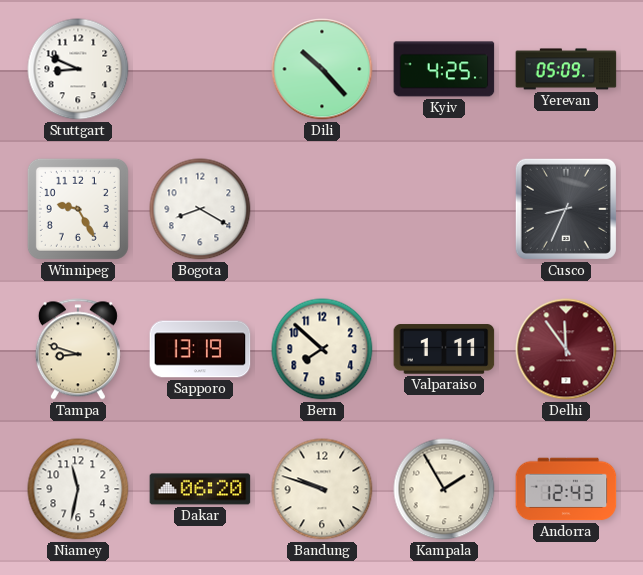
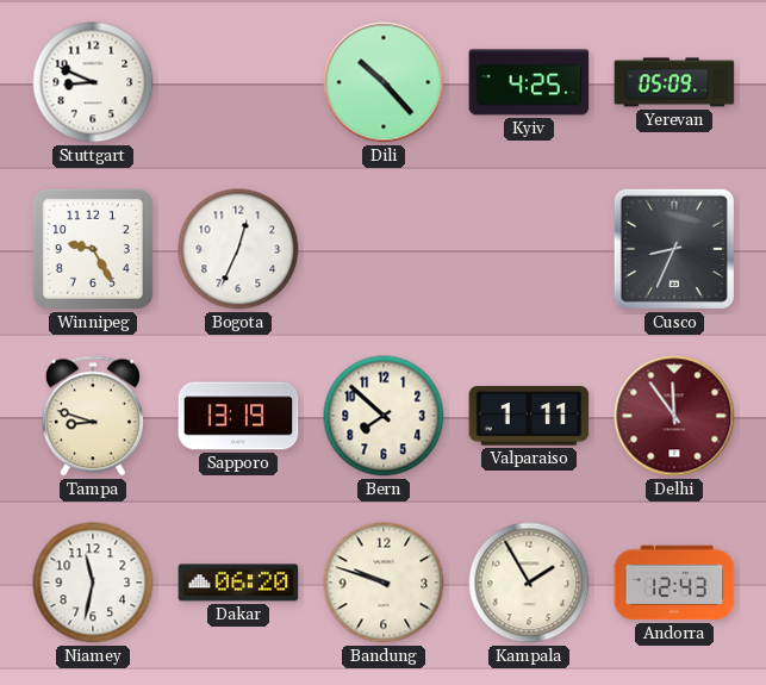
Bogota: 8:20 -> 12:34 (238, 249)
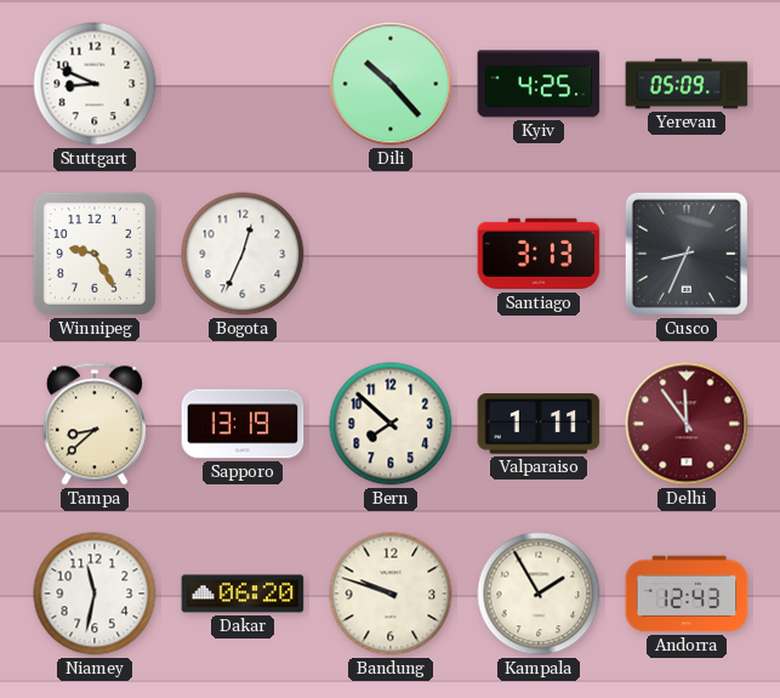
Santiago: none -> 3:13 (539, 254)
Tampa: 8:48 -> 8:38 (95, 424)
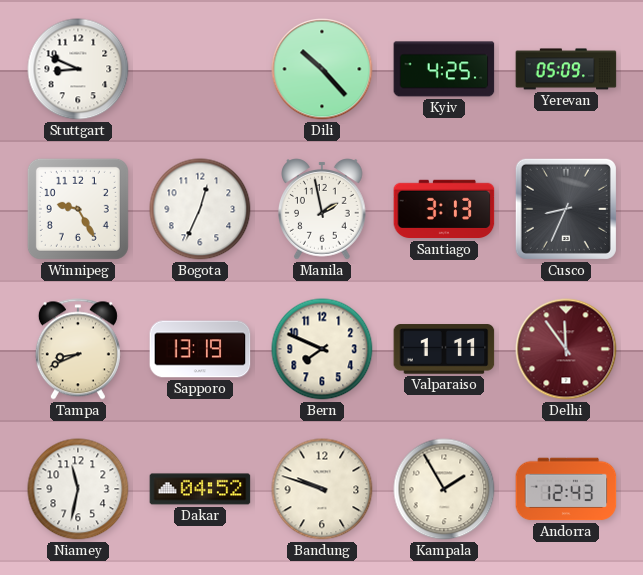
Manila: none -> 1:58 (323, 209)
Tampa: 8:38 -> 8:41 (78, 349)
Bern: 7:52 -> 7:49 (322, 349)
Dakar: 06:20 -> 04:52 (200, 489)
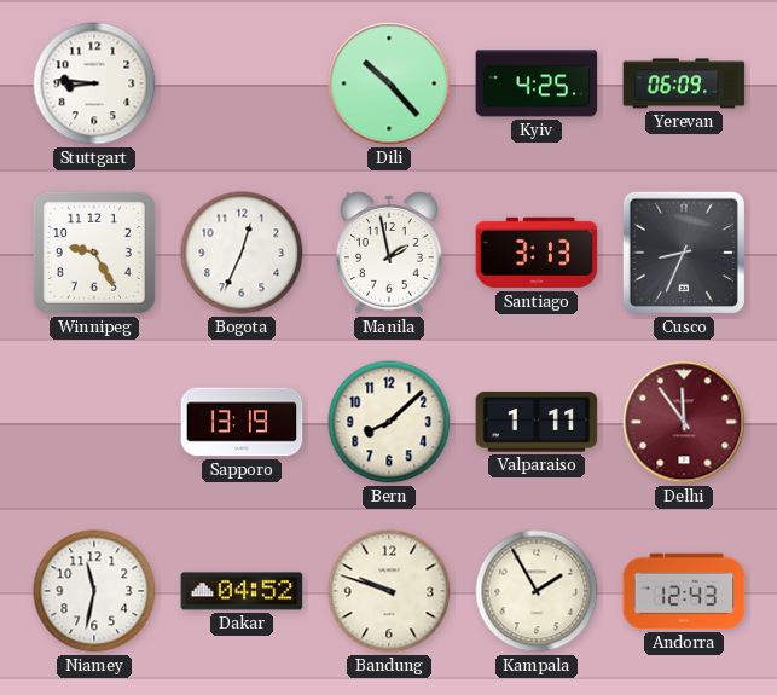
Stuttgart: 8:49 -> 8:46 (94, 83)
Yerevan: 05:09 -> 06:09 (684, 83)
Tampa: 8:41 -> none (78, 349)
Bern: 7:49 -> 8:08 (389, 422)
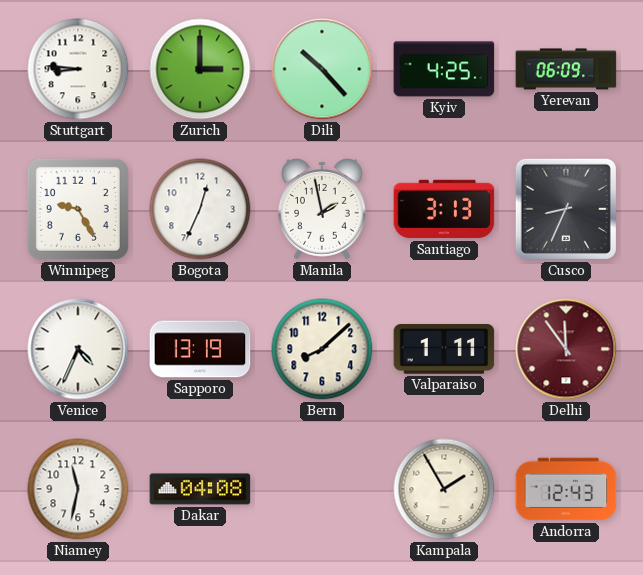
Zurich: none -> 3:00 (200, 69)
Venice: none -> 4:34 (78, 349)
Dakar: 04:52 -> 04:08 (200, 489)
Bandung: 9:48 -> none (389, 591)
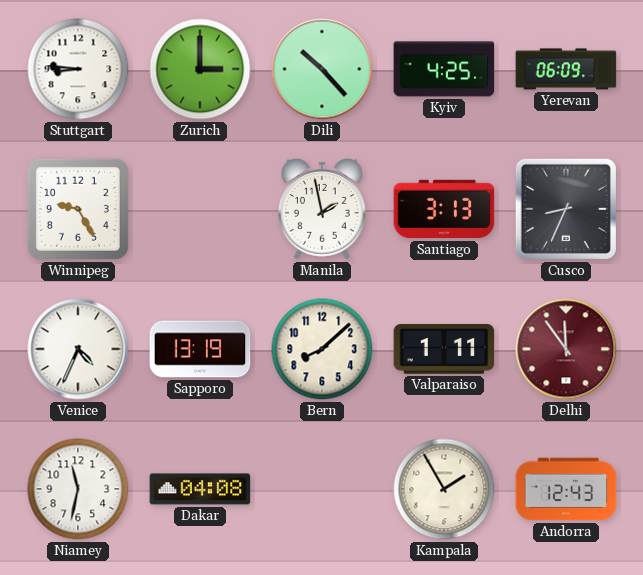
Bogota: 12:34 -> none (200, 209)
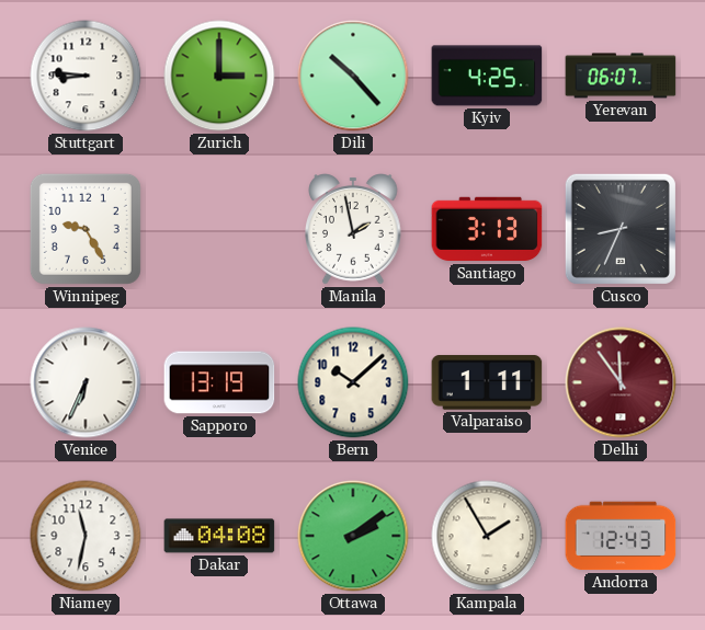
Yerevan: 06:09 -> 06:07 (621, 76)
Venice: 4:34 -> 6:34 (86, 382)
Bern: 8:08 -> 10:08 (353, 382)
Ottawa: none -> 2:09 (353, 536)
